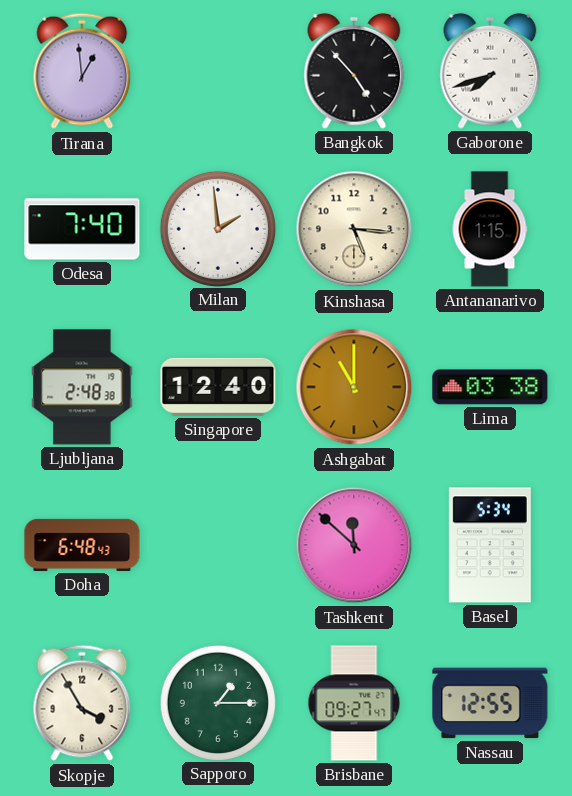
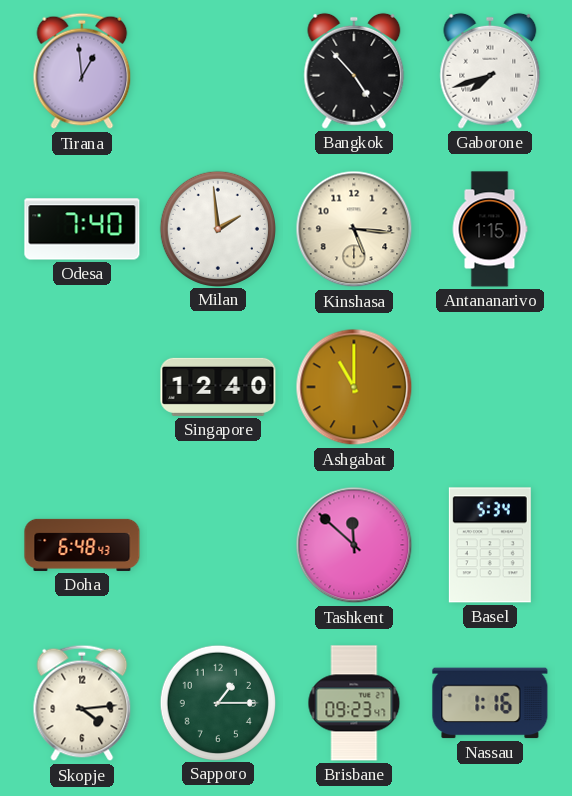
Ljubljana: 2:48 -> none (82, 387)
Lima: 03:38 -> none (490, 387)
Skopje: 3:55 -> 4:14 (82, 703)
Brisbane: 09:27 -> 09:23 (354, 703)
Nassau: 12:55 -> 1:16 (490, 703)
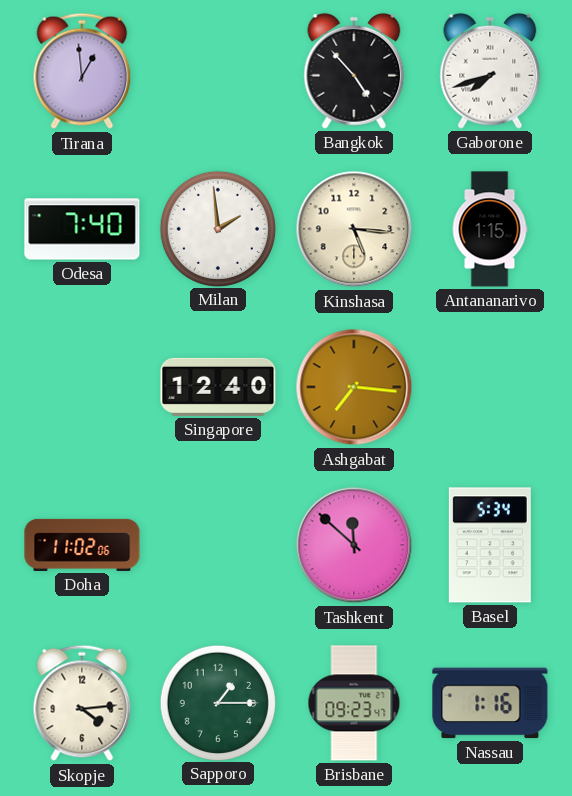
Ashgabat: 11:00 -> 7:16 (354, 387)
Doha: 6:48 -> 11:02 (82, 545)
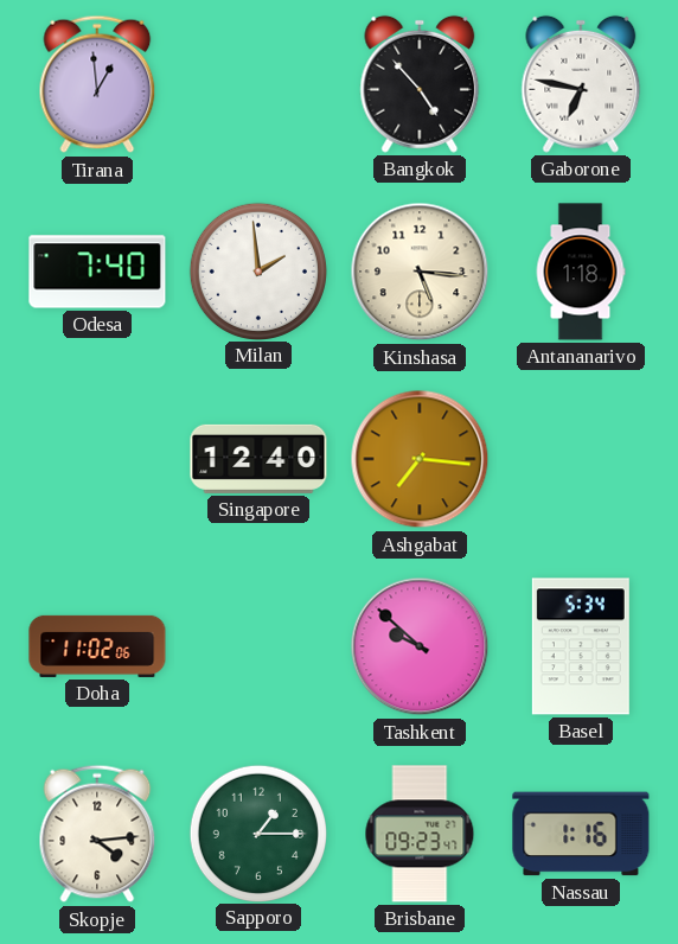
Gaborone: 7:42 -> 6:47 (581, 84)
Antananarivo: 1:15 -> 1:18 (581, 272)
Tashkent: 11:52 -> 9:52 (420, 646)
